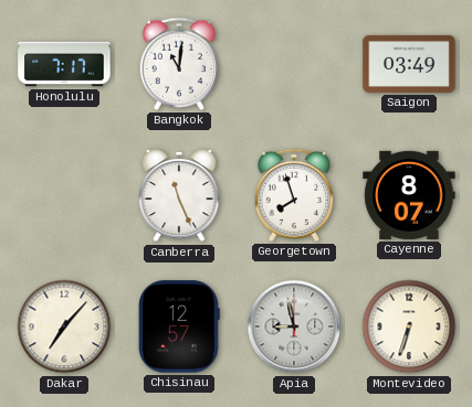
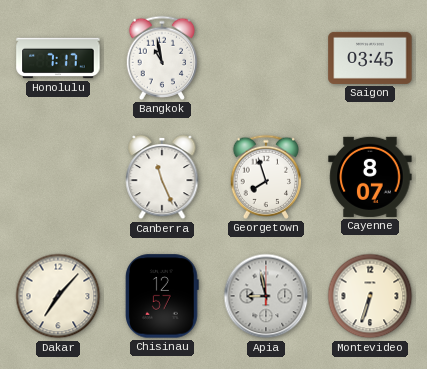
Bangkok: 11:01 -> 10:58 (162, 58)
Saigon: 03:49 -> 03:45 (370, 58)
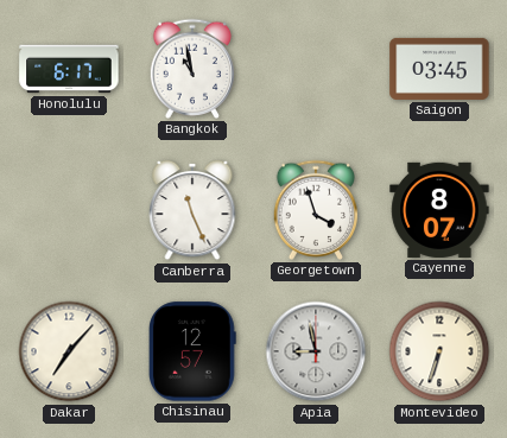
Honolulu: 7:17 -> 6:17 (69, 69)
Georgetown: 7:57 -> 3:57 (316, 210)
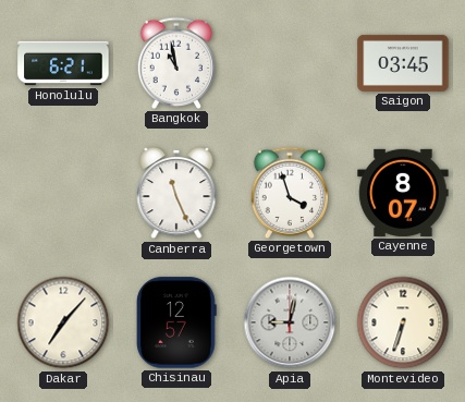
Honolulu: 6:17 -> 6:21 (63, 63)
Apia: 8:58 -> 9:02 (290, 322)
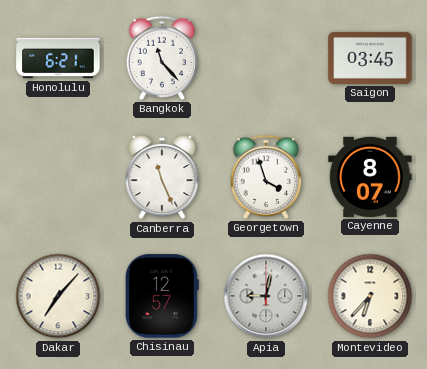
Bangkok: 10:58 -> 11:23 (162, 58)
Montevideo: 6:33 -> 6:37 (370, 296)
